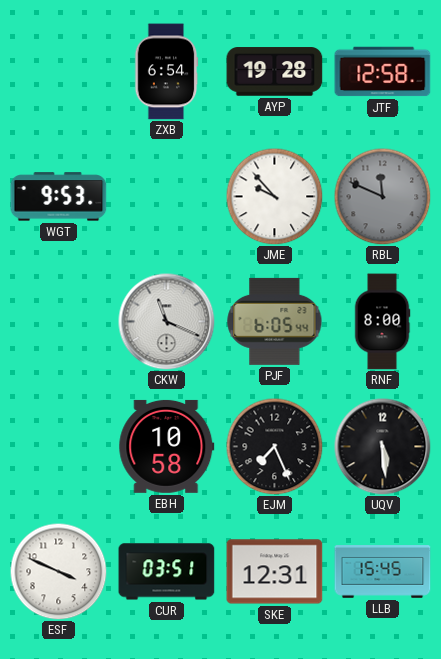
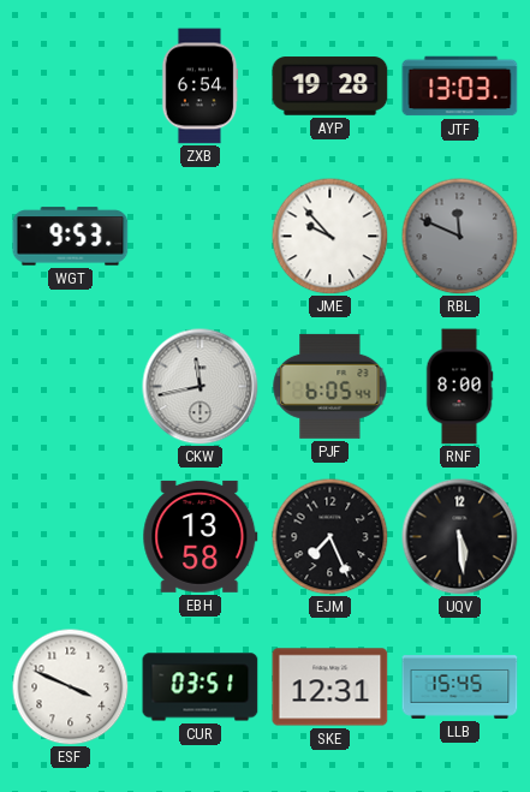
JTF: 12:58 -> 13:03 (460, 87)
CKW: 11:19 -> 11:43 (201, 387)
EBH: 10:58 -> 13:58 (201, 536)
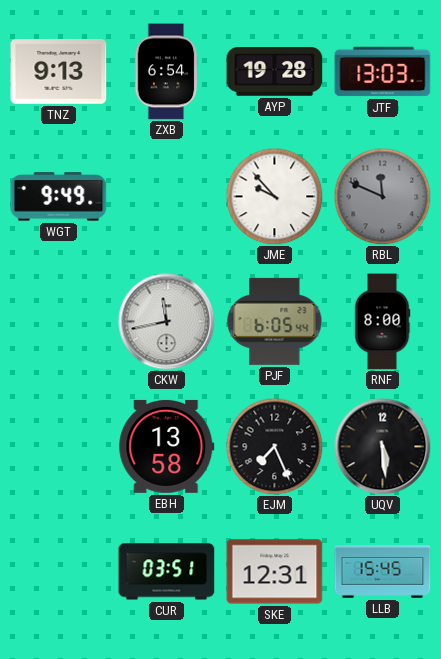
TNZ: none -> 9:13 (59, 72)
WGT: 9:53 -> 9:49 (59, 197)
ESF: 3:49 -> none (70, 686)
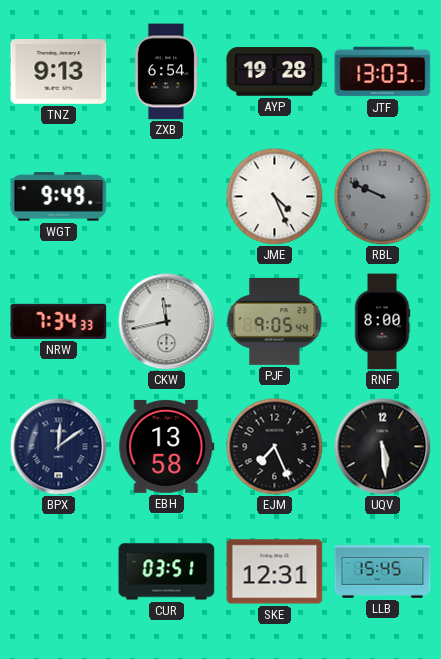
JME: 9:53 -> 4:26 (274, 196)
RBL: 11:49 -> 9:49 (382, 196)
NRW: none -> 7:34 (59, 321)
PJF: 6:05 -> 9:05 (275, 321)
BPX: none -> 12:09 (59, 447)
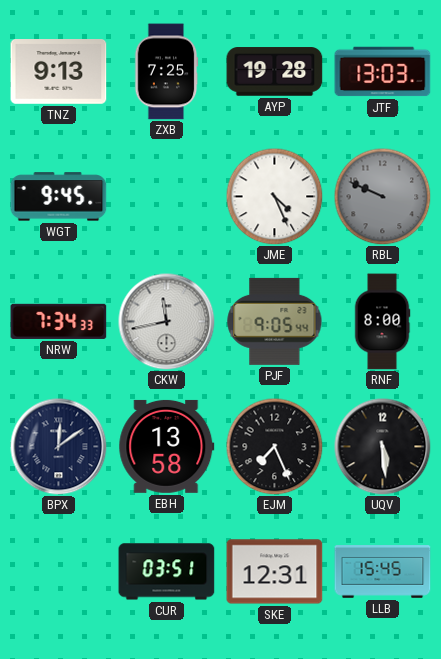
ZXB: 6:54 -> 7:25 (166, 72)
WGT: 9:49 -> 9:45 (59, 197)
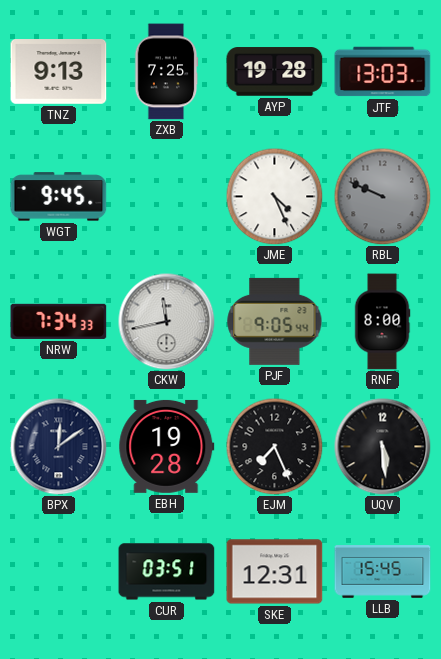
EBH: 13:58 -> 19:28 (167, 446)
